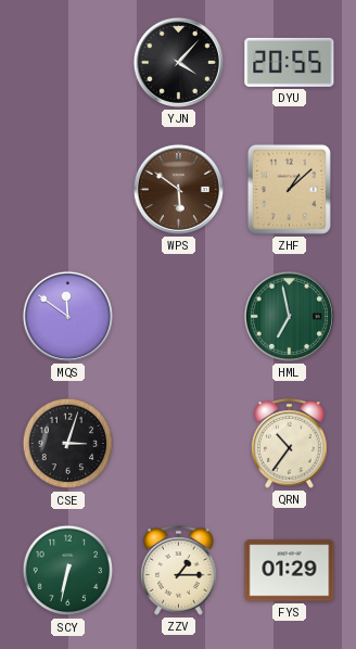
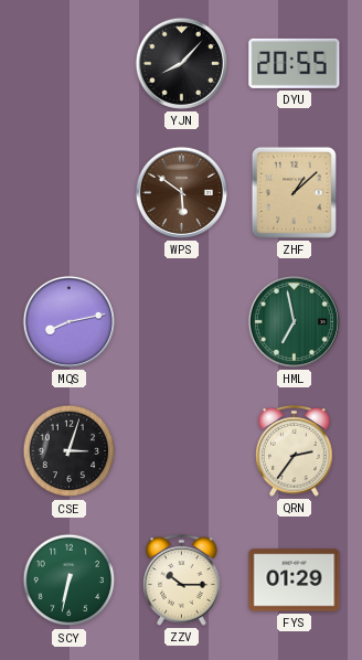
YJN: 4:07 -> 8:07 (181, 63)
MQS: 11:51 -> 8:13 (68, 321)
QRN: 10:36 -> 2:36 (295, 451)
ZZV: 1:15 -> 10:15 (182, 581)
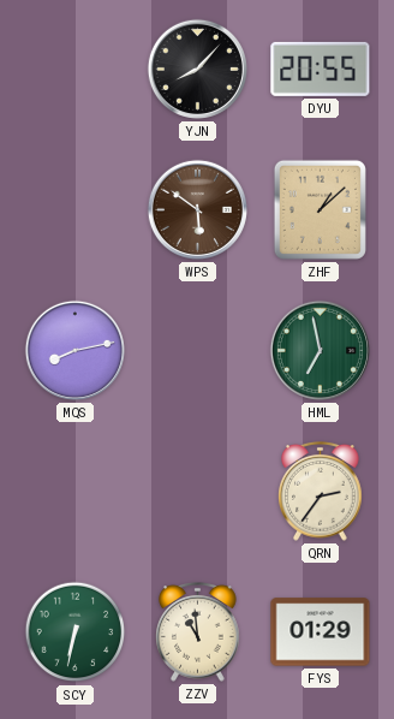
CSE: 3:03 -> none (70, 451)
ZZV: 10:15 -> 10:59 (198, 632)
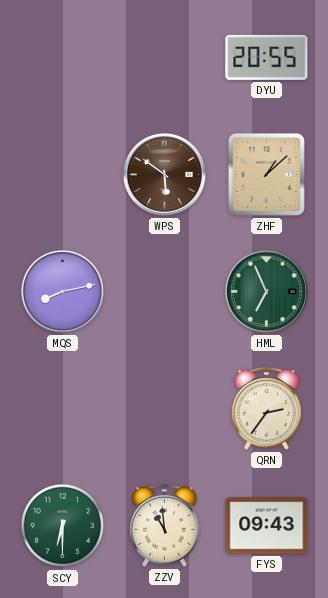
YJN: 8:07 -> none (197, 69)
HML: 6:58 -> 6:56 (266, 291)
SCY: 6:32 -> 6:30 (63, 526)
FYS: 01:29 -> 09:43 (267, 526)
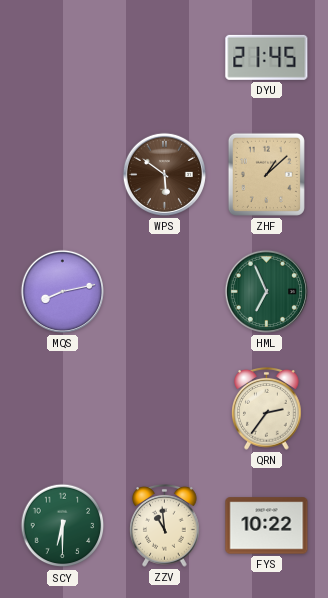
DYU: 20:55 -> 21:45 (267, 57)
FYS: 09:43 -> 10:22 (267, 526)
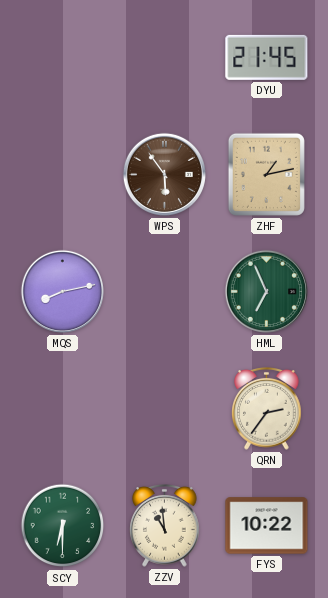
WPS: 5:51 -> 5:54 (164, 174)
ZHF: 1:08 -> 1:13 (266, 174)
